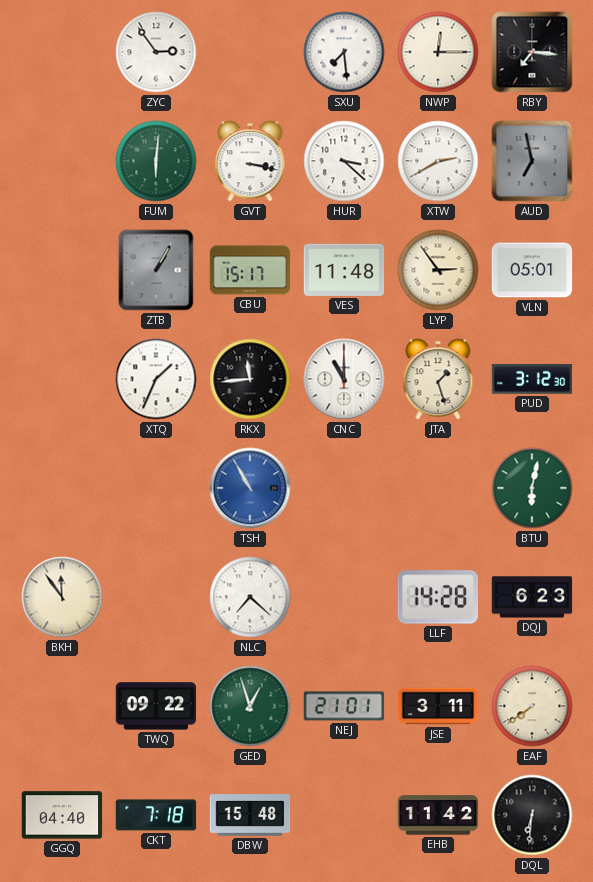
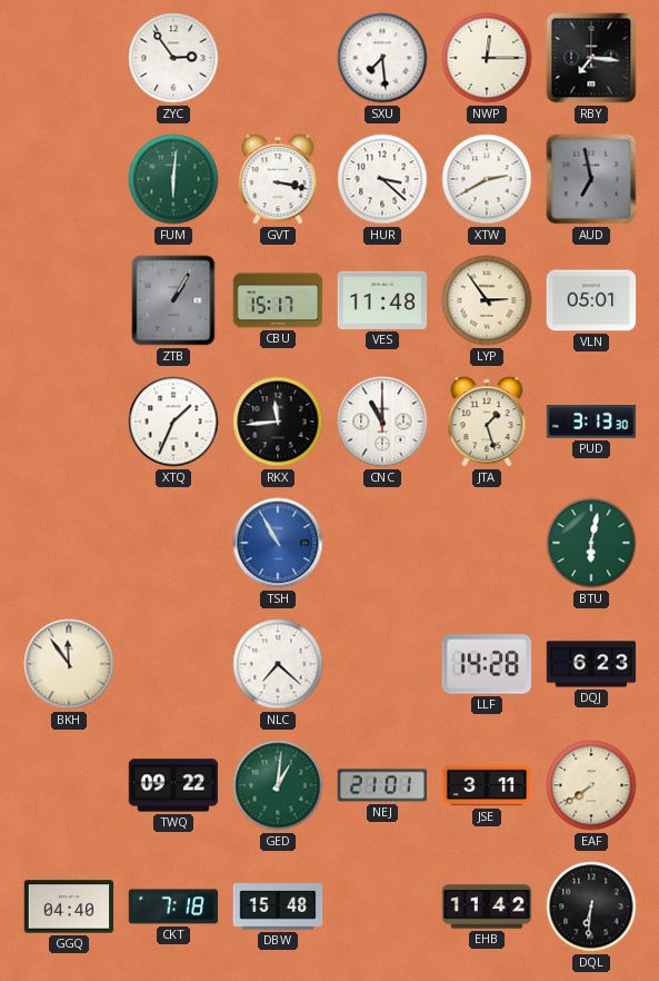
PUD: 3:12 -> 3:13 (591, 423)
GED: 12:57 -> 1:01 (278, 785)
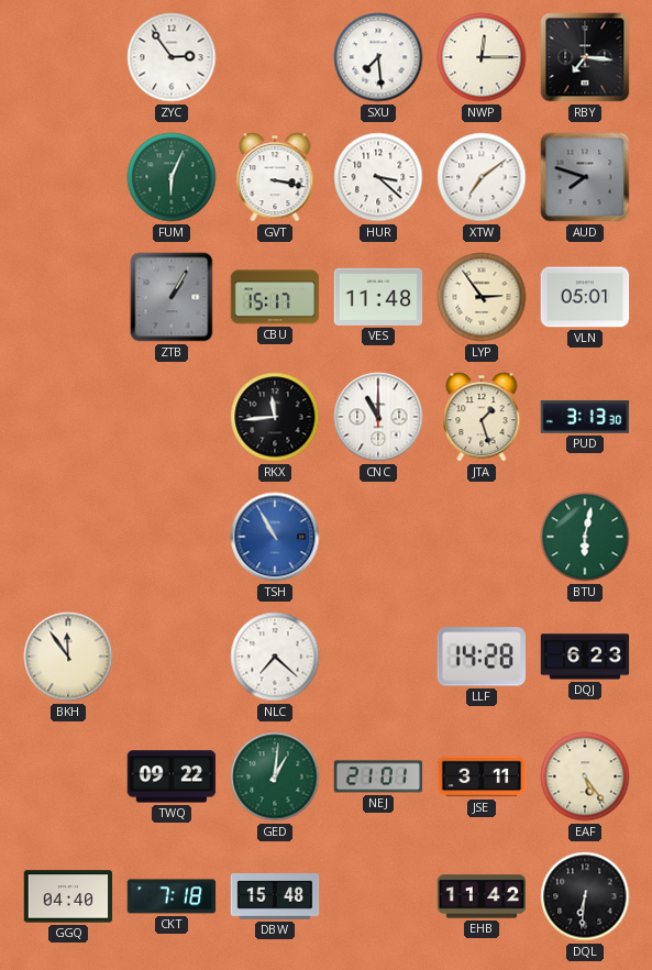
FUM: 6:01 -> 6:04 (172, 177)
XTW: 2:40 -> 7:09 (482, 177)
AUD: 6:58 -> 7:48 (585, 177)
XTQ: 1:34 -> none (173, 422)
EAF: 7:39 -> 5:24 (585, 776)
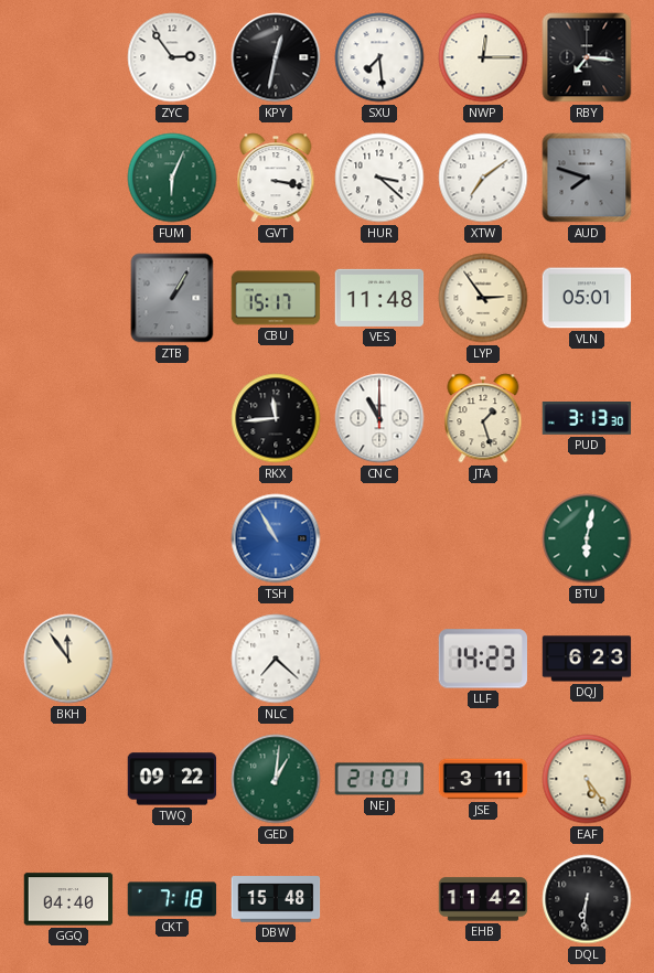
KPY: none -> 12:32 (276, 57)
LLF: 14:28 -> 14:23 (483, 659)
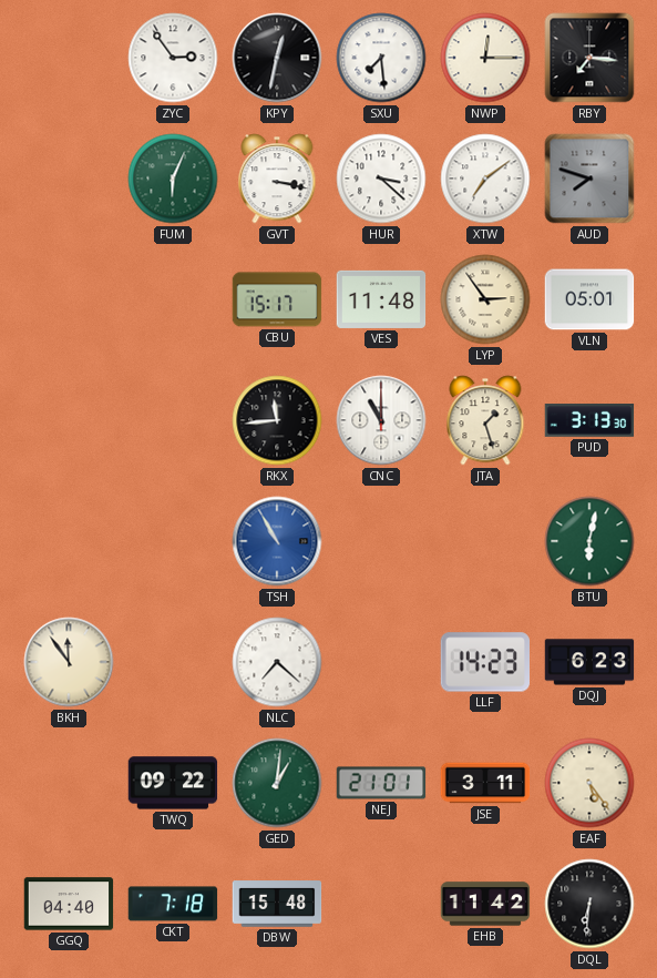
ZTB: 1:05 -> none (172, 298)
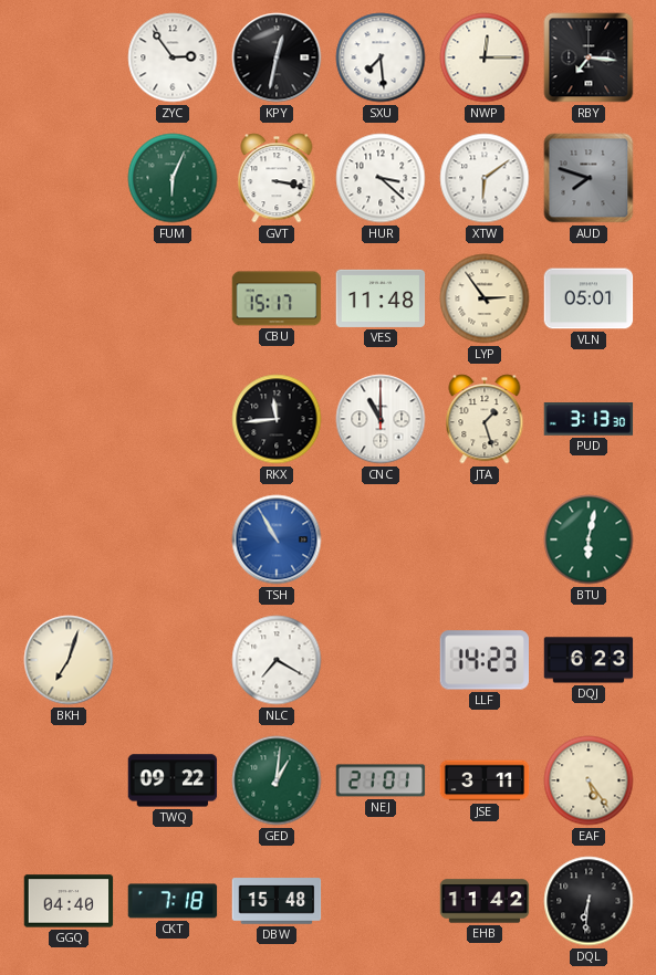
XTW: 7:09 -> 6:09 (485, 178)
BKH: 11:54 -> 7:03 (69, 660)
NLC: 7:22 -> 7:20 (277, 660)
